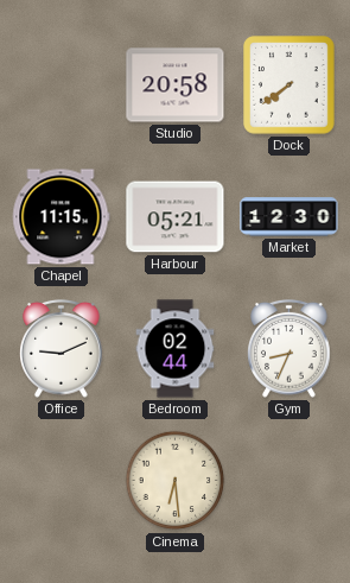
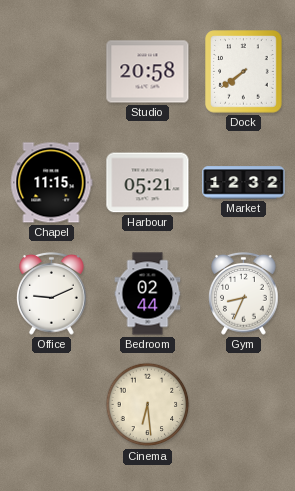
Market: 12:30 -> 12:32 (244, 183)
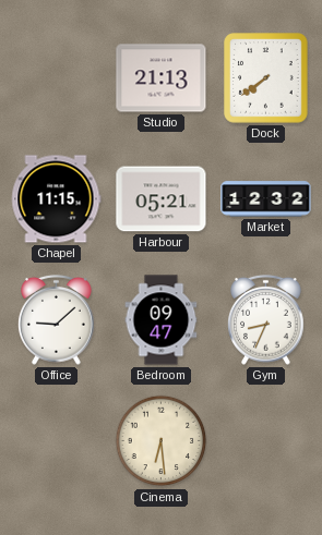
Studio: 20:58 -> 21:13 (162, 78)
Office: 9:11 -> 9:08 (57, 319)
Bedroom: 02:44 -> 09:47 (162, 320)
